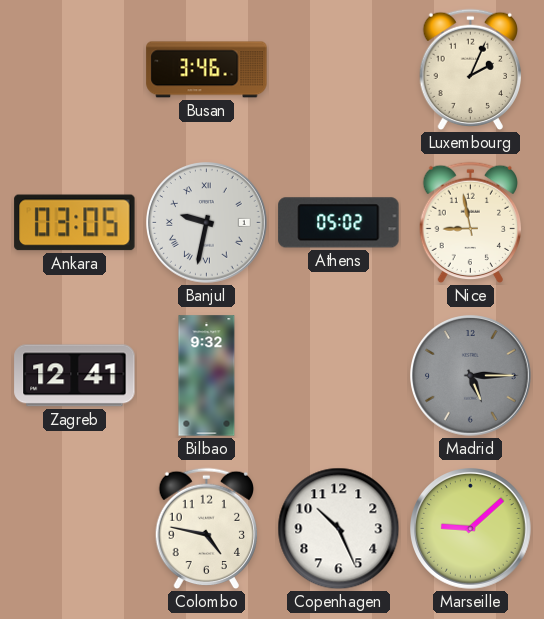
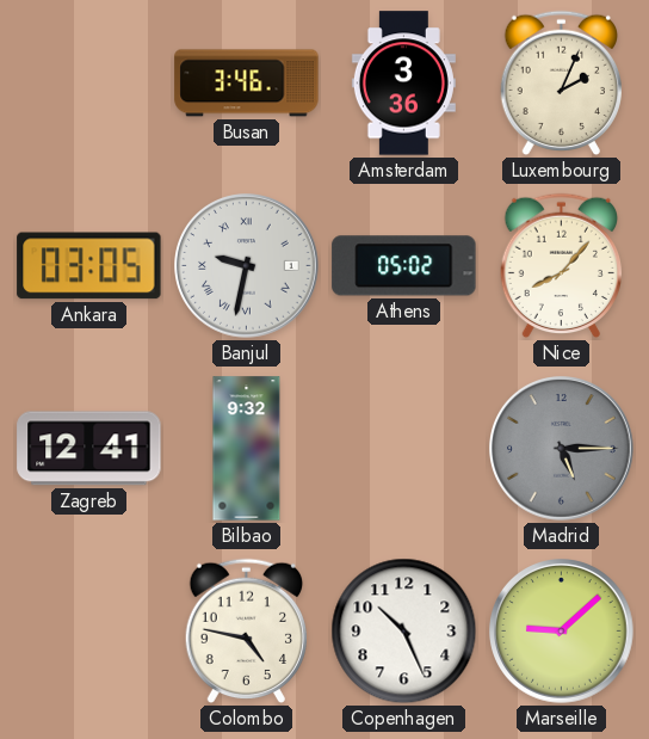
Amsterdam: none -> 3:36 (403, 84)
Nice: 8:58 -> 8:07 (561, 266)
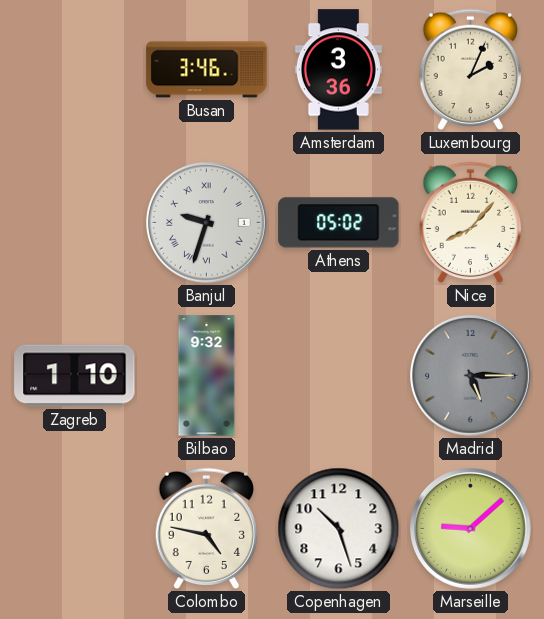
Ankara: 03:05 -> none (89, 266)
Banjul: 9:32 -> 9:33 (207, 223)
Zagreb: 12:41 -> 1:10 (75, 376)
Copenhagen: 10:26 -> 10:27 (339, 529)
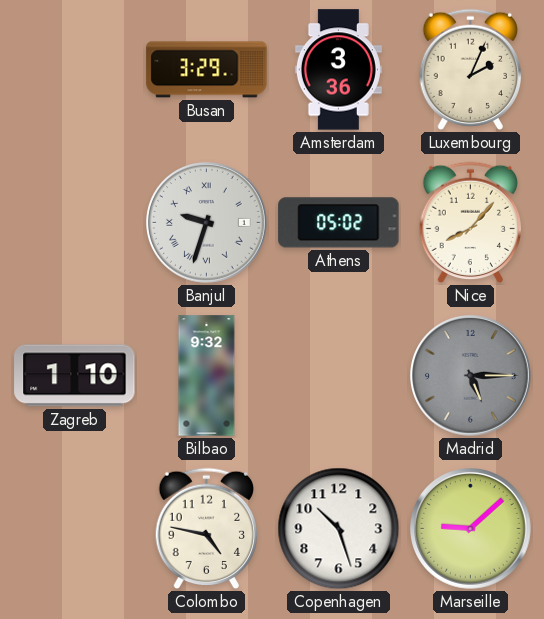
Busan: 3:46 -> 3:29 (207, 70)
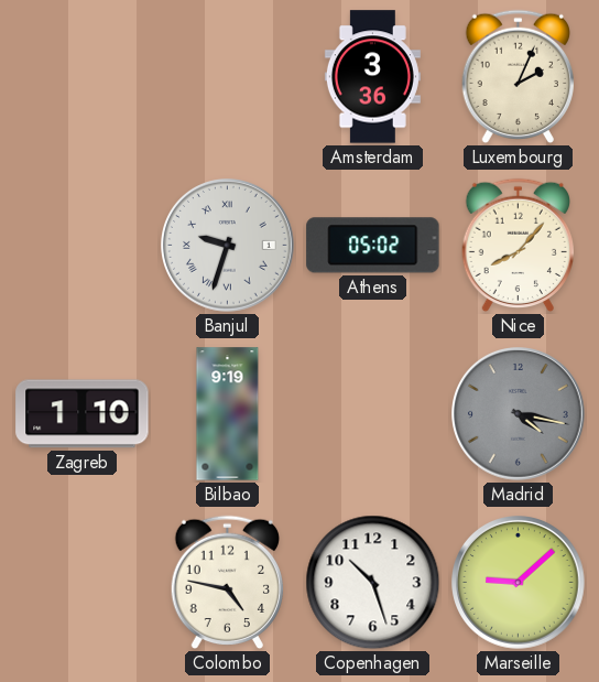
Busan: 3:29 -> none (207, 70)
Bilbao: 9:32 -> 9:19 (228, 414)
Madrid: 5:15 -> 4:17 (519, 414)
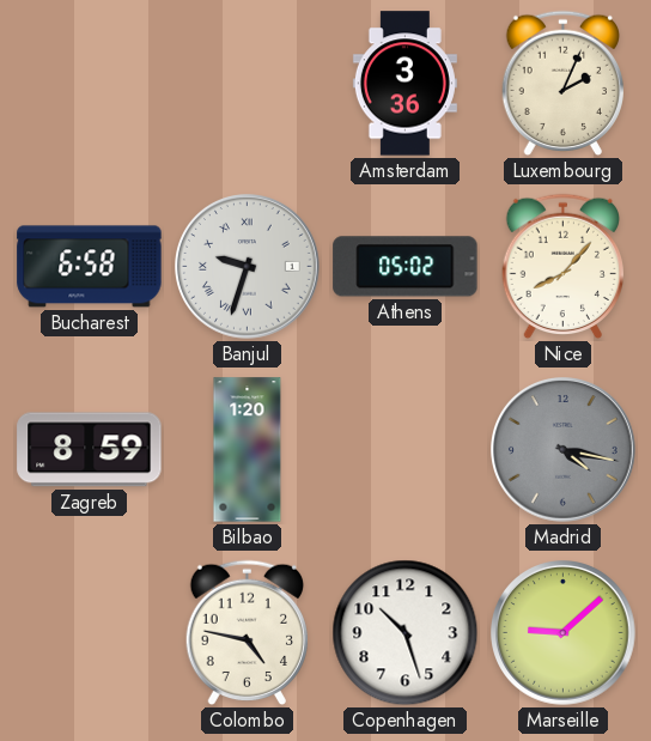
Bucharest: none -> 6:58 (90, 267)
Zagreb: 1:10 -> 8:59 (90, 450)
Bilbao: 9:19 -> 1:20 (248, 450)
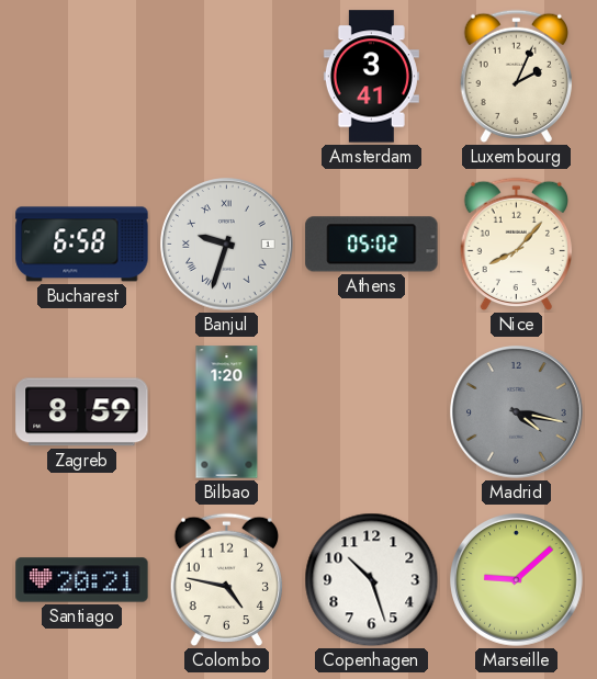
Amsterdam: 3:36 -> 3:41 (371, 77)
Santiago: none -> 20:21 (82, 580)
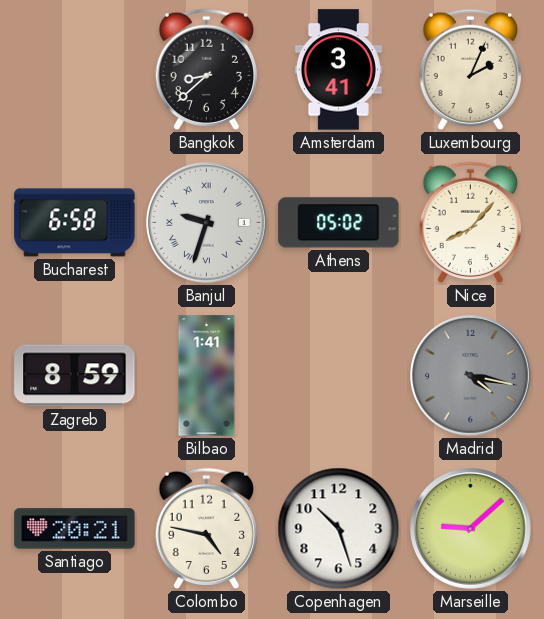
Bangkok: none -> 8:38 (206, 70)
Bilbao: 1:20 -> 1:41 (207, 376)
